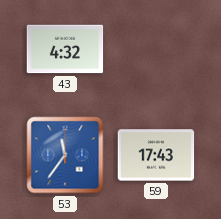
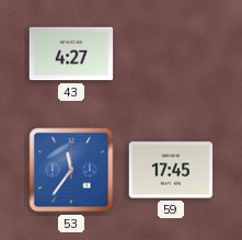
43: 4:32 -> 4:27 (71, 54)
59: 17:43 -> 17:45 (171, 170)
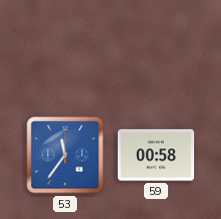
43: 4:27 -> none (71, 54)
59: 17:45 -> 00:58 (156, 155)
